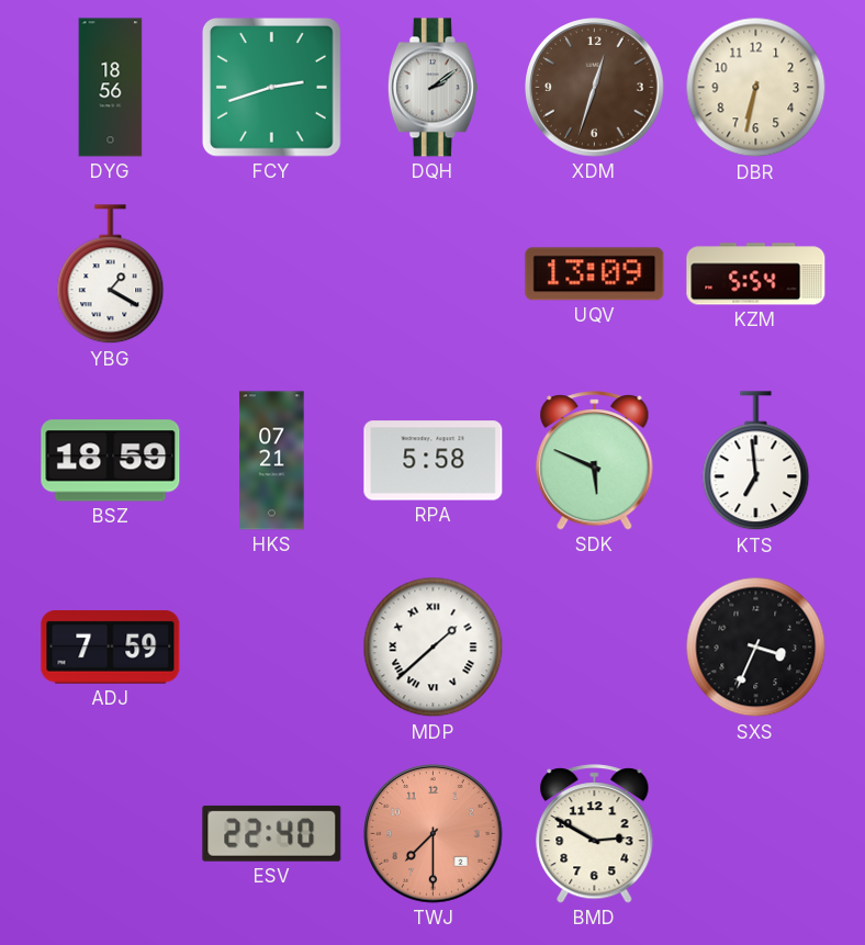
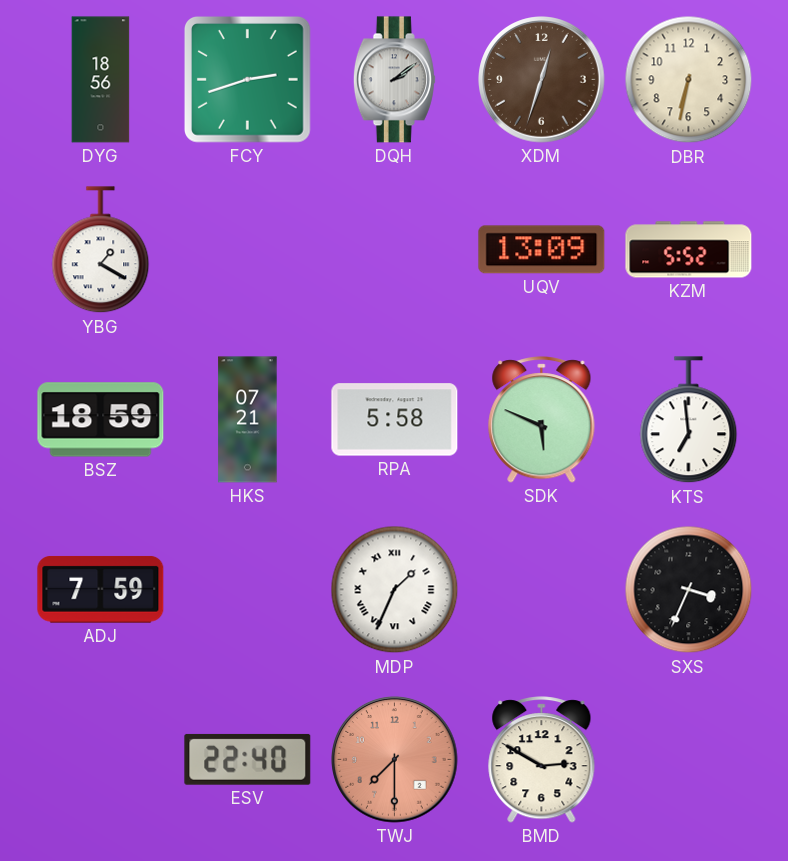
KZM: 5:54 -> 5:52 (689, 250)
MDP: 1:38 -> 1:34 (395, 590)
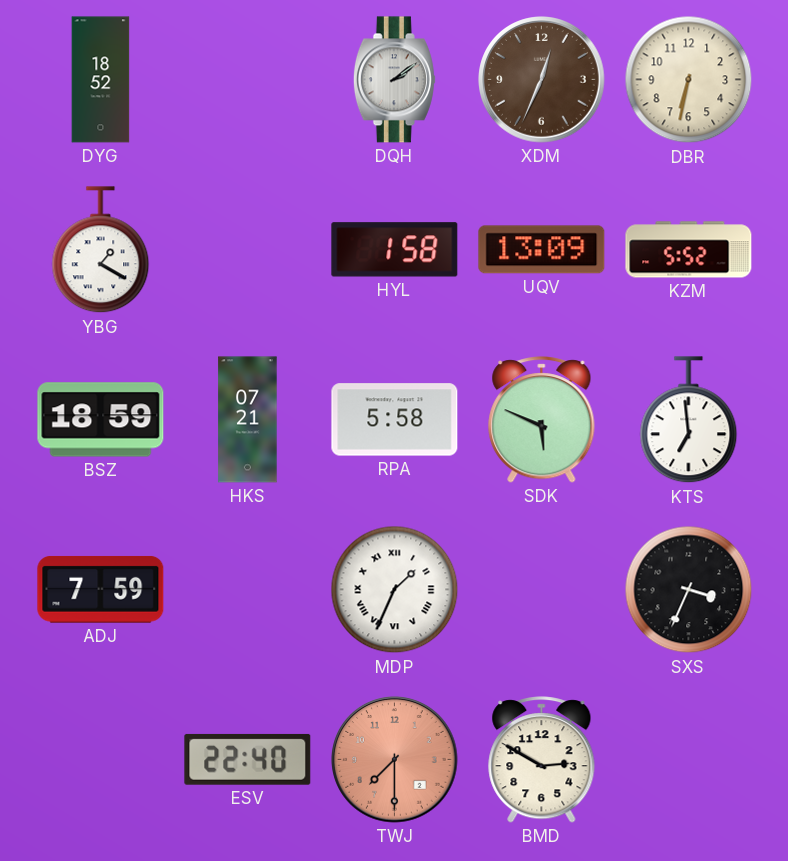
DYG: 18:56 -> 18:52 (101, 80)
FCY: 2:42 -> none (247, 79)
XDM: 12:33 -> 12:34 (542, 80)
HYL: none -> 1:58 (395, 250)
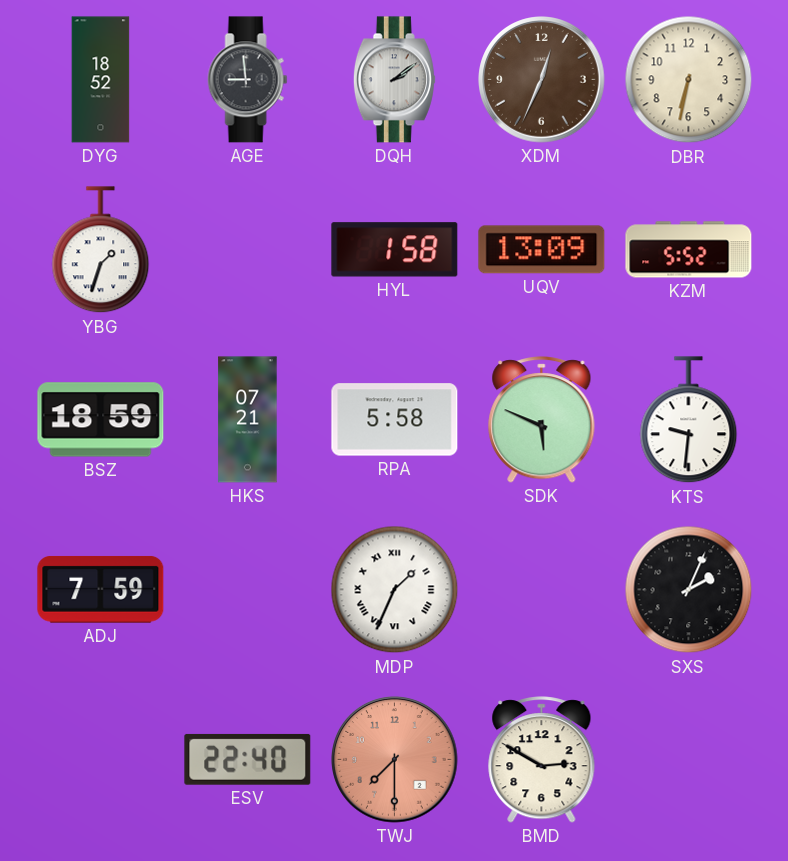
AGE: none -> 8:59 (248, 80)
YBG: 1:20 -> 1:33 (101, 250)
KTS: 6:59 -> 9:31 (689, 420)
SXS: 3:34 -> 2:04 (689, 590)
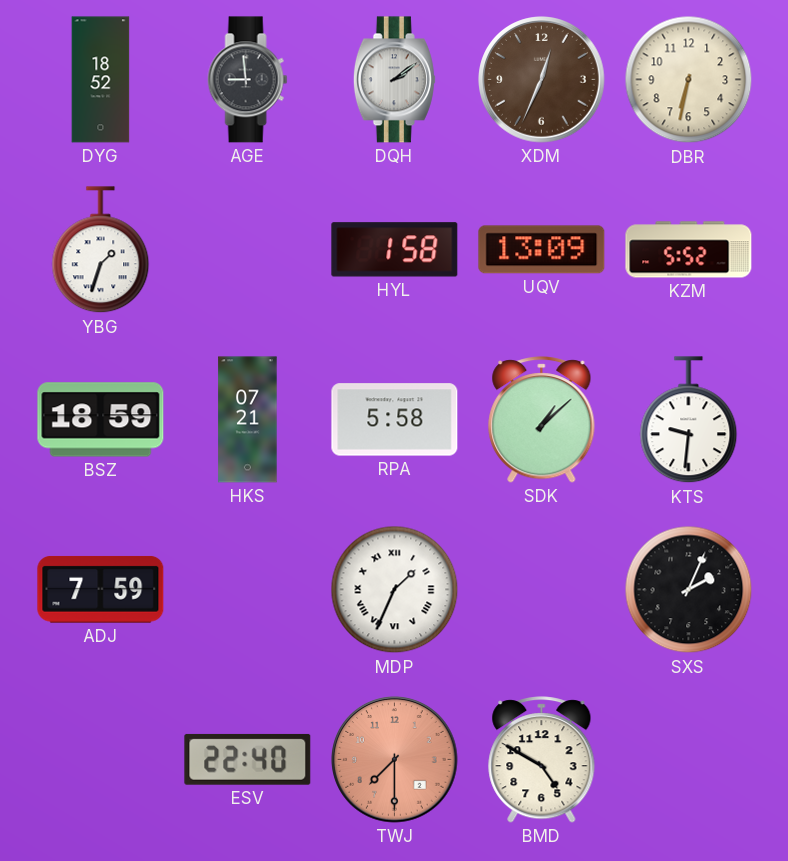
SDK: 5:49 -> 1:08 (542, 420)
BMD: 2:50 -> 4:50 (542, 760)
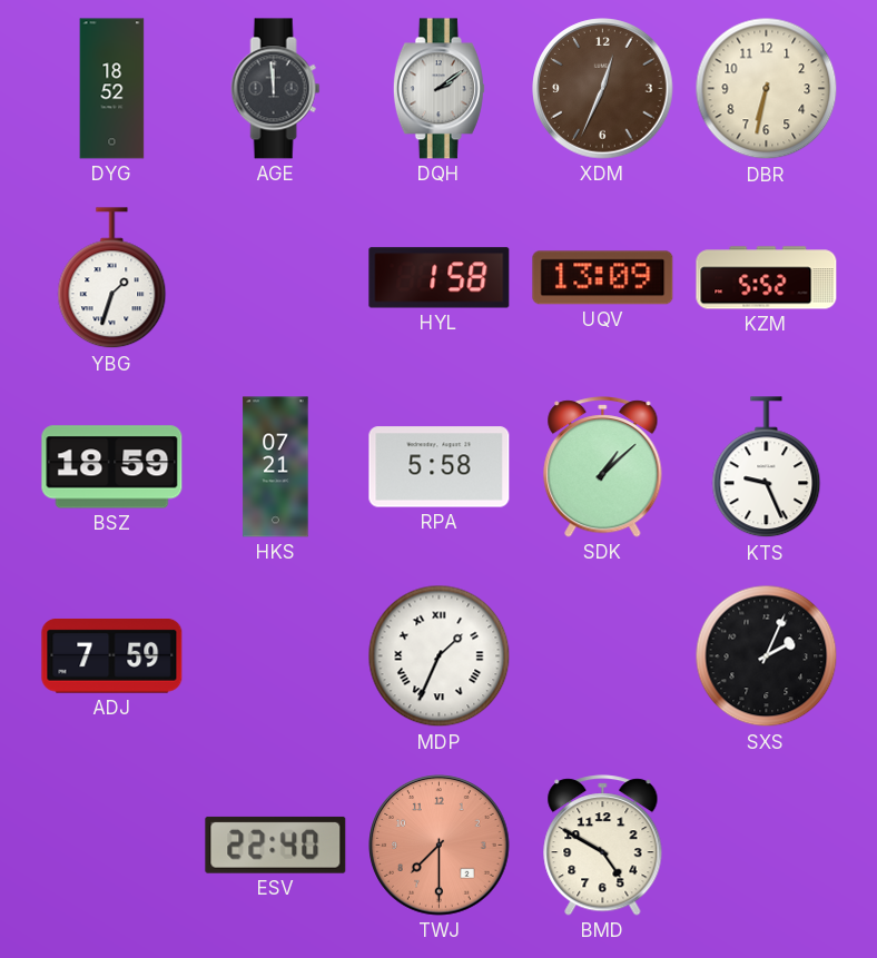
AGE: 8:59 -> 11:59 (276, 89)
KTS: 9:31 -> 9:26 (767, 467)
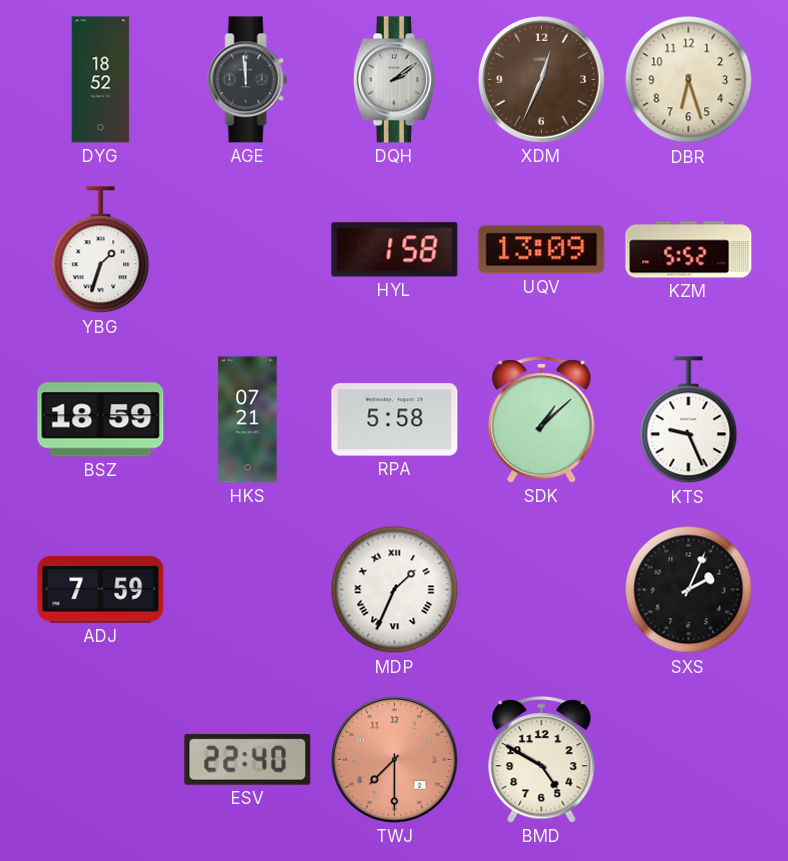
DBR: 6:32 -> 6:27 (689, 80)
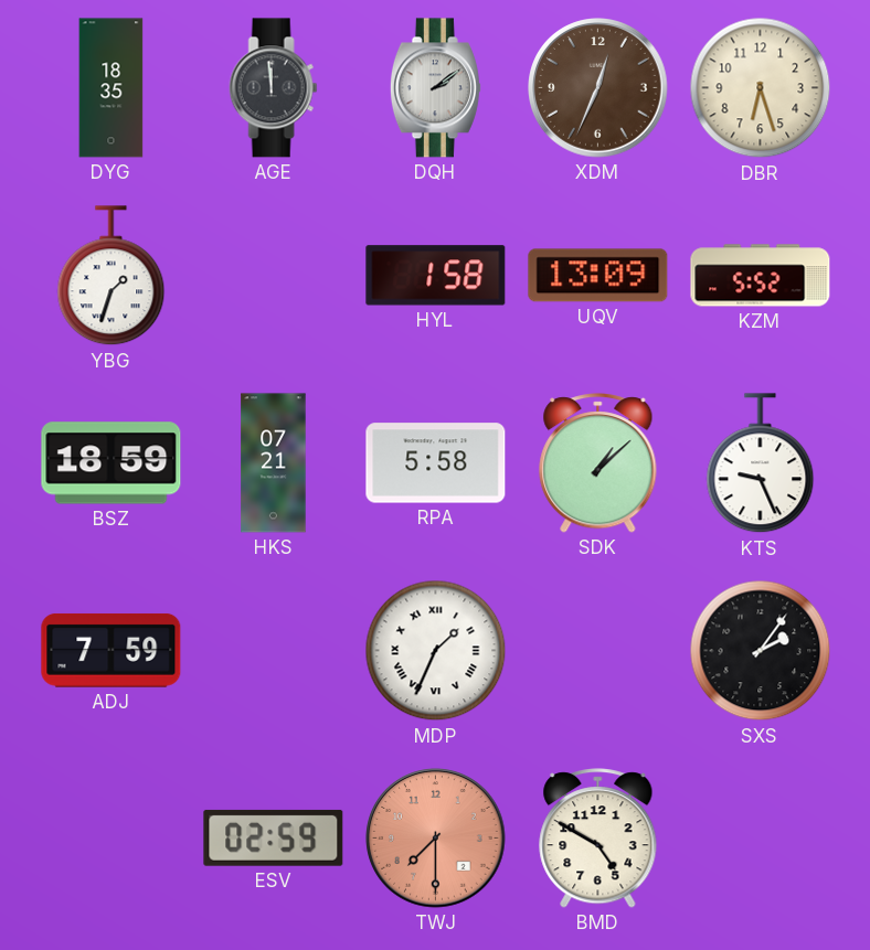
DYG: 18:52 -> 18:35 (112, 88)
SXS: 2:04 -> 2:06 (761, 651)
ESV: 22:40 -> 02:59 (274, 837)
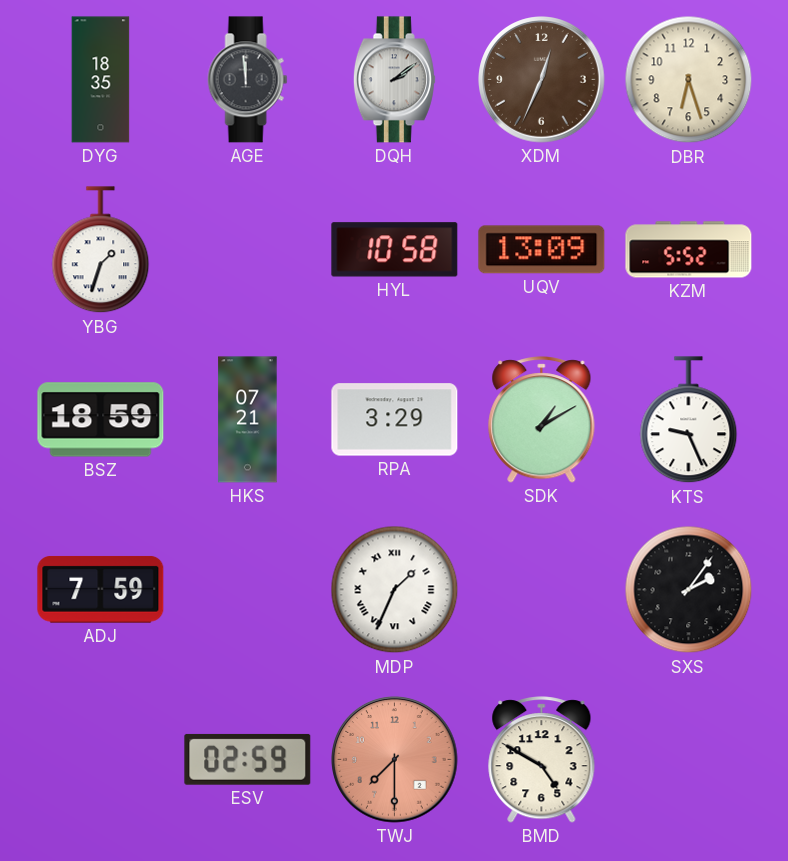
HYL: 1:58 -> 10:58 (395, 250)
RPA: 5:58 -> 3:29 (395, 420)
SDK: 1:08 -> 1:10 (542, 420)
